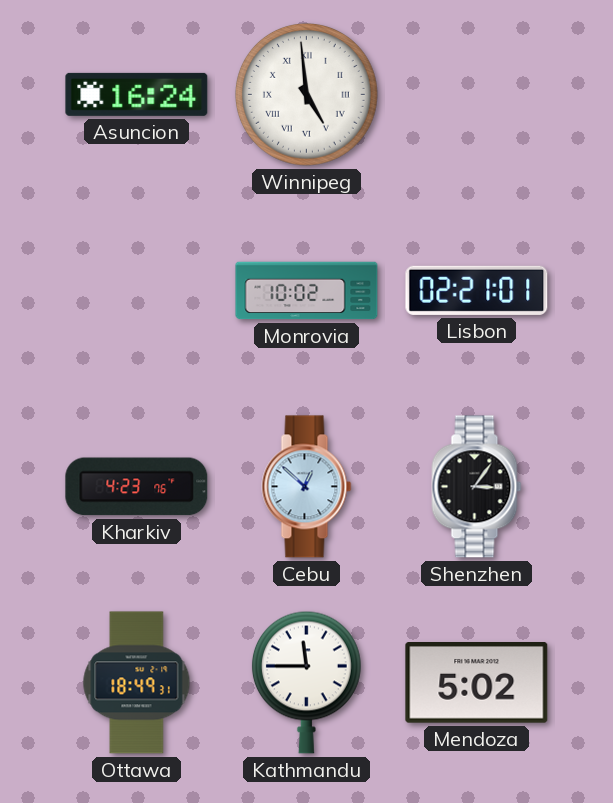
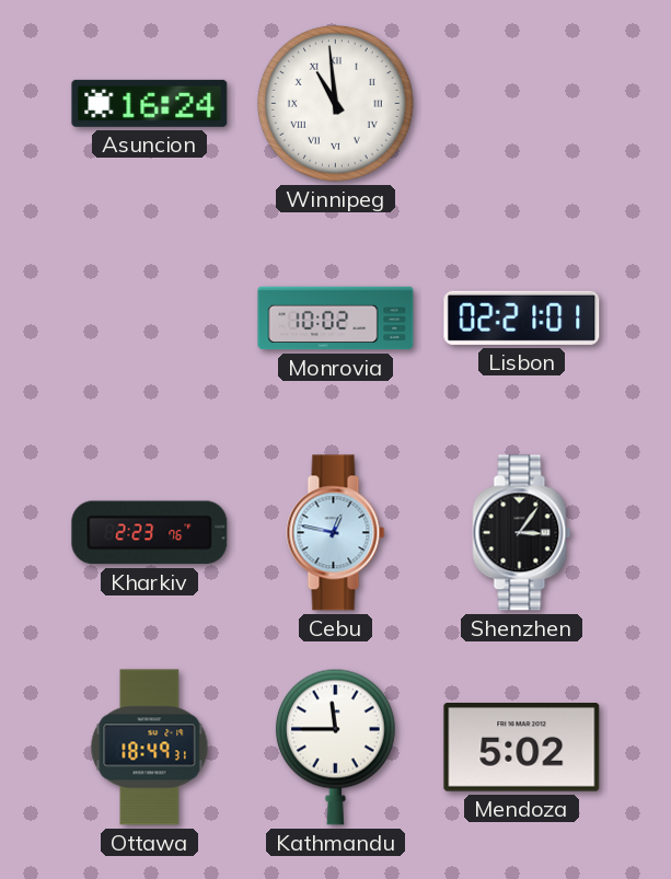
Winnipeg: 4:59 -> 10:59 (336, 104)
Kharkiv: 4:23 -> 2:23 (150, 533)
Cebu: 12:52 -> 12:47 (336, 533)
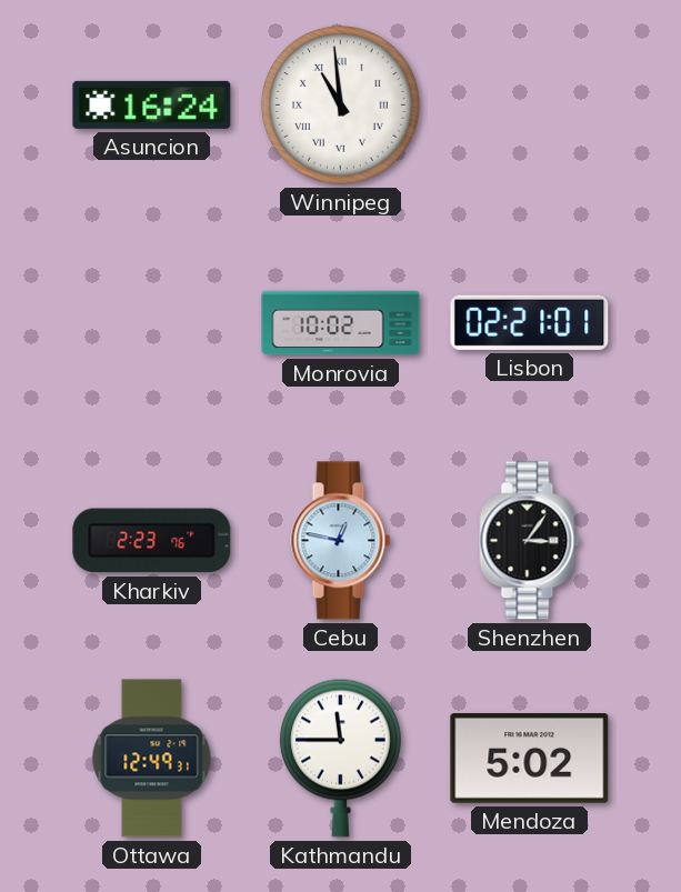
Ottawa: 18:49 -> 12:49 (152, 759)
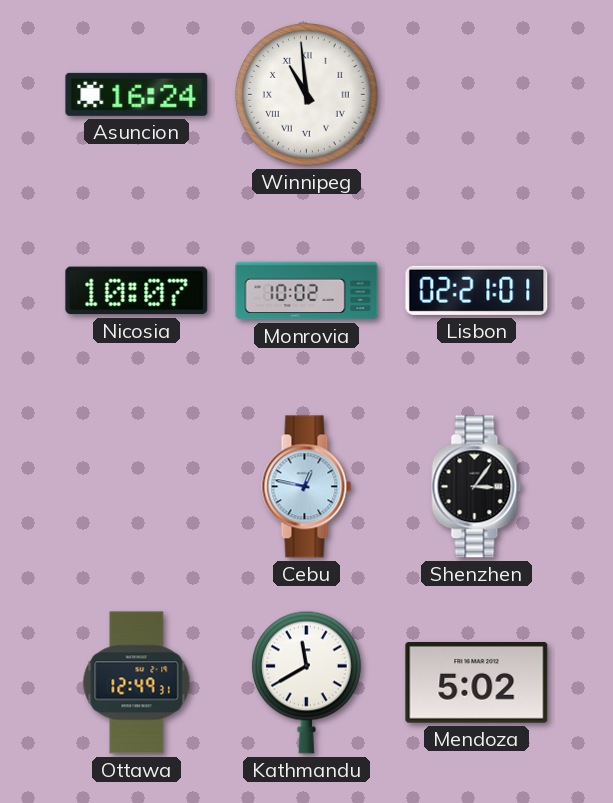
Nicosia: none -> 10:07 (137, 291)
Kharkiv: 2:23 -> none (152, 541)
Kathmandu: 11:45 -> 11:40 (306, 682)
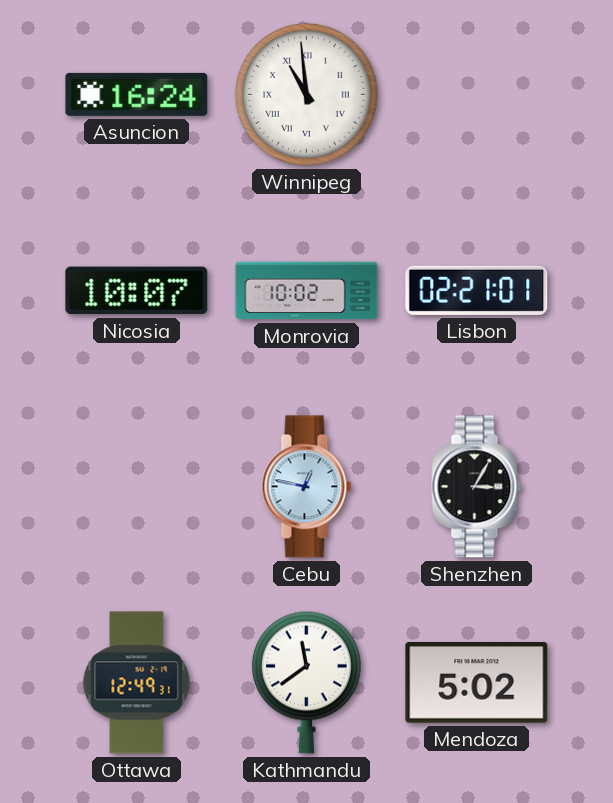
Shenzhen: 3:06 -> 3:05 (477, 487)
Kathmandu: 11:40 -> 11:39 (306, 682)
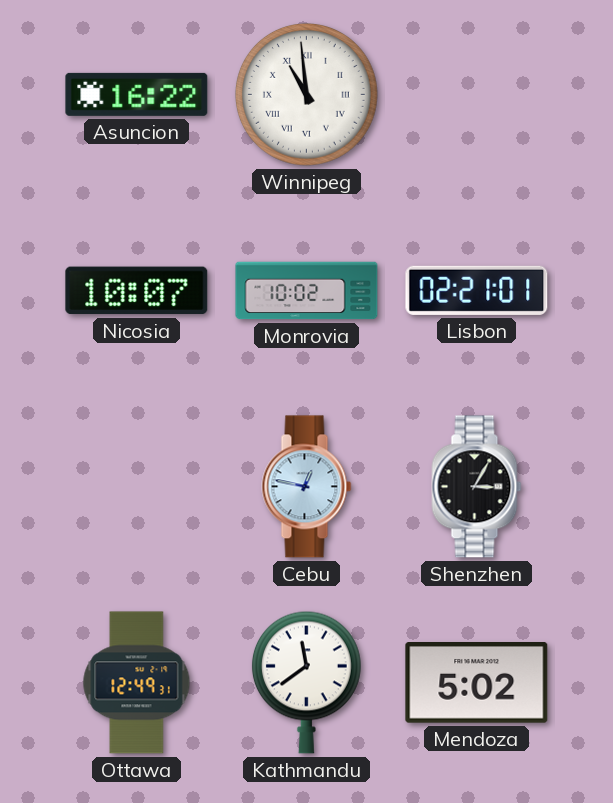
Asuncion: 16:24 -> 16:22 (137, 94)
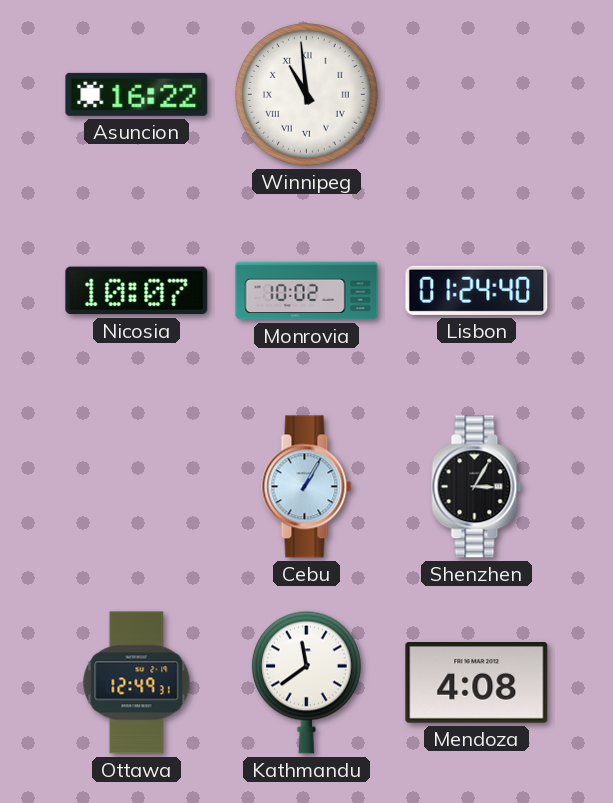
Lisbon: 02:21 -> 01:24 (477, 290)
Cebu: 12:47 -> 1:05 (307, 487)
Mendoza: 5:02 -> 4:08 (477, 683)
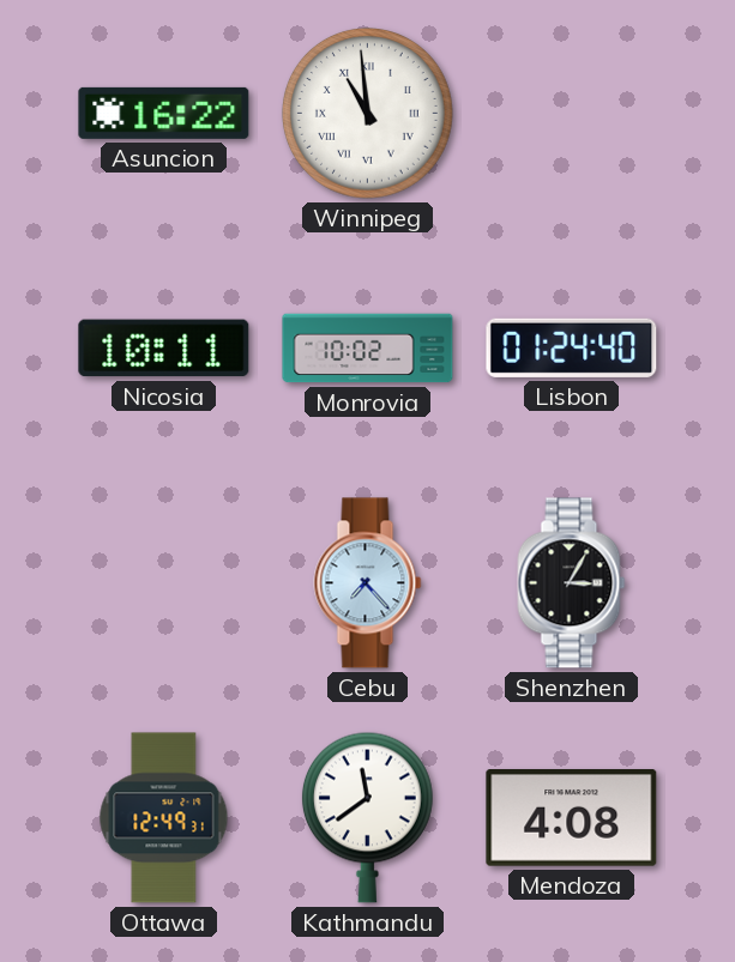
Nicosia: 10:07 -> 10:11 (164, 349)
Cebu: 1:05 -> 7:23 (368, 583)
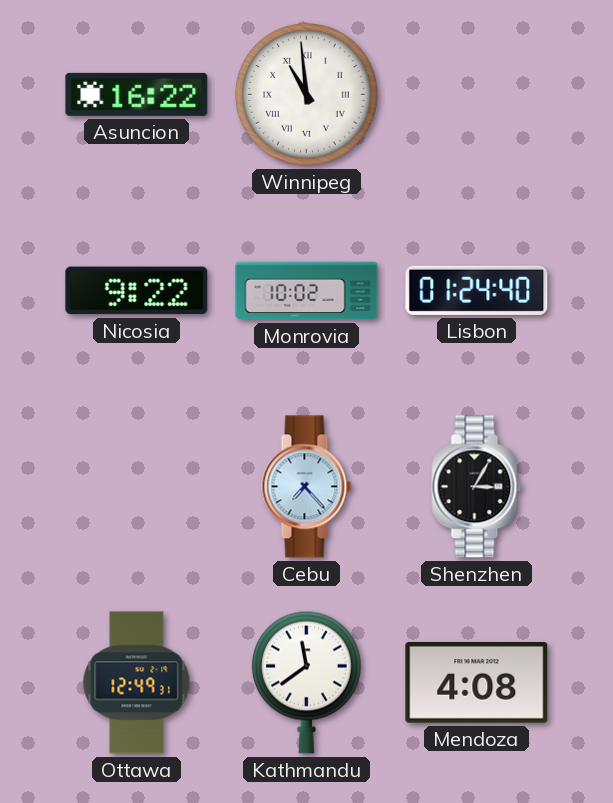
Nicosia: 10:11 -> 9:22 (137, 291)
